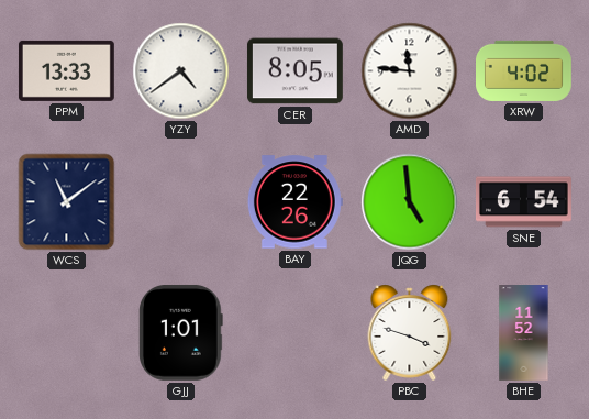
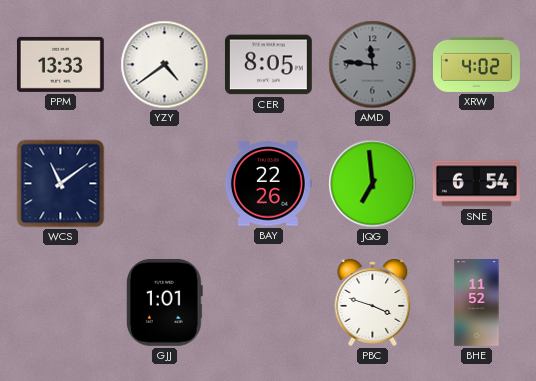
AMD dial: white -> grey (373, 65)
JQG: 4:59 -> 6:59 (373, 184)
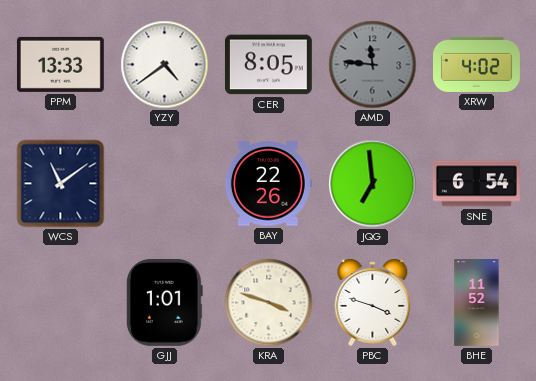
KRA: none -> 3:48 (269, 303)
